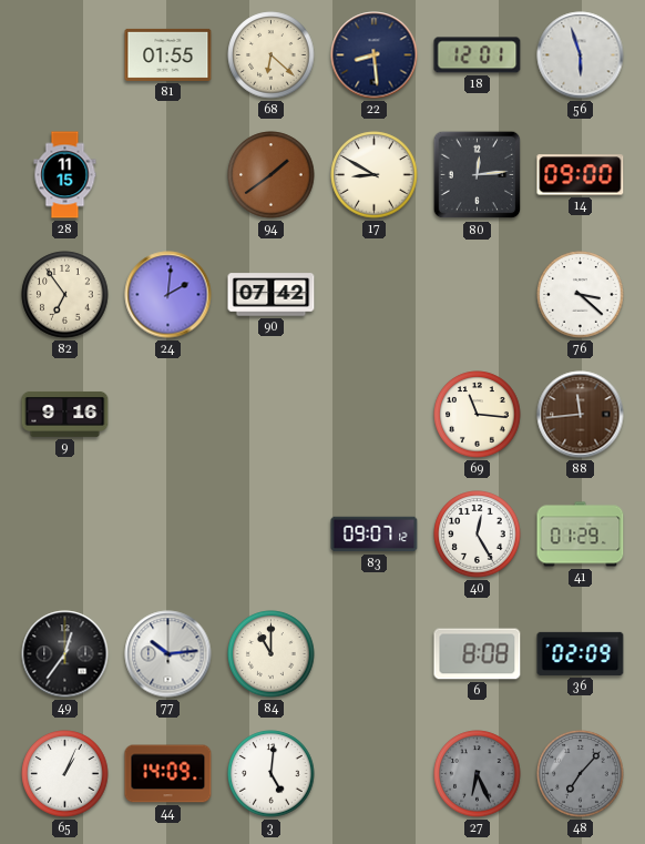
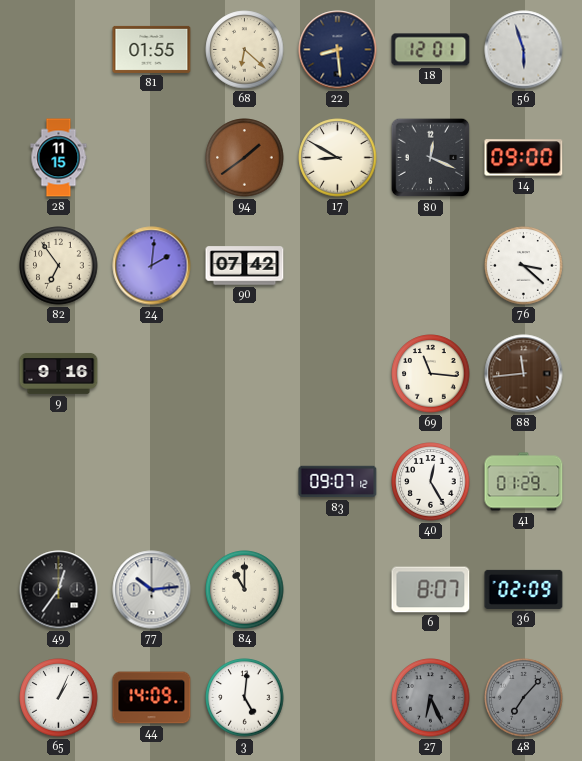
80: 12:14 -> 12:19 (431, 158)
6: 8:08 -> 8:07 (431, 590)
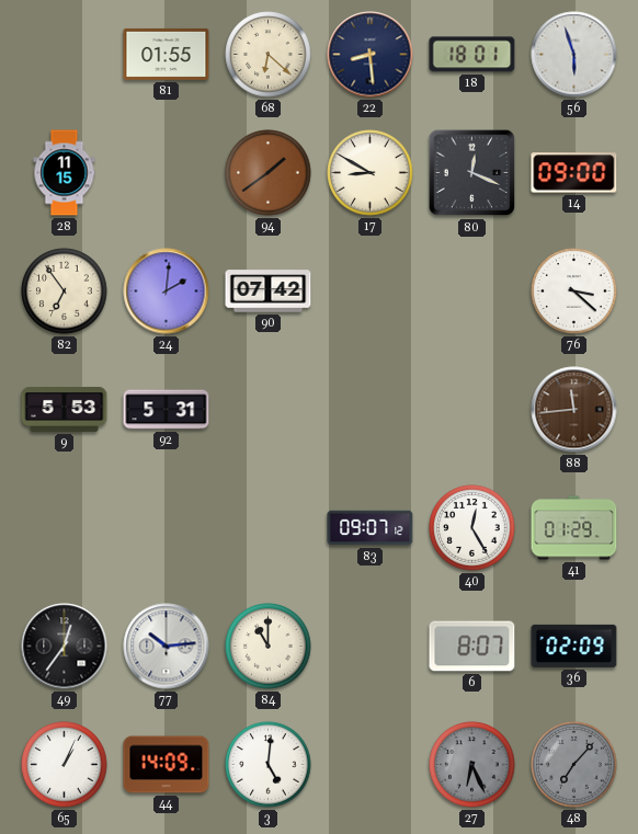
18: 12:01 -> 18:01 (472, 55)
9: 9:16 -> 5:53 (65, 409)
92: none -> 5:31 (167, 410)
69: 11:16 -> none (431, 374)
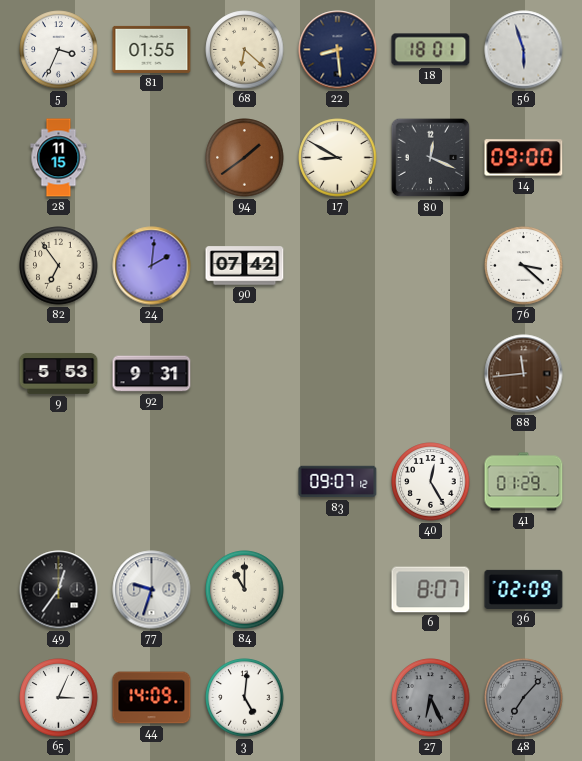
5: none -> 3:34 (59, 50)
92: 5:31 -> 9:31 (152, 374)
77: 10:14 -> 9:33 (152, 590)
65: 1:04 -> 3:04 (59, 698)
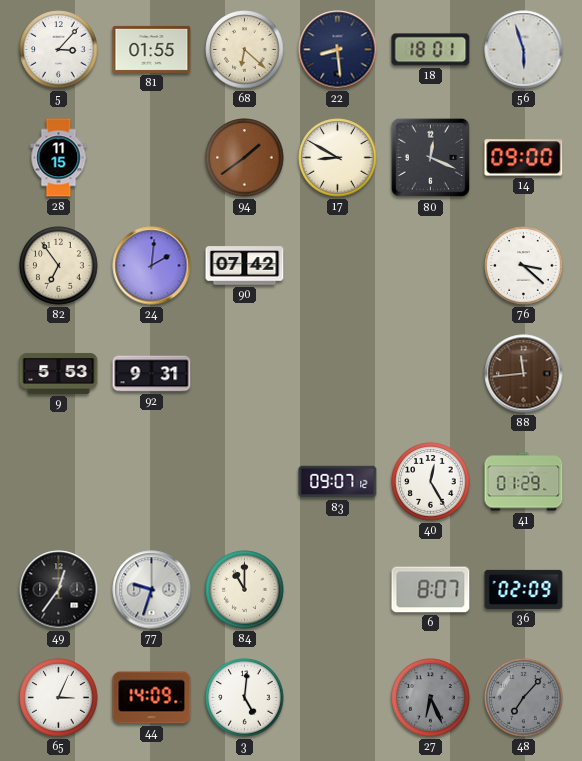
5: 3:34 -> 3:07 (59, 50)
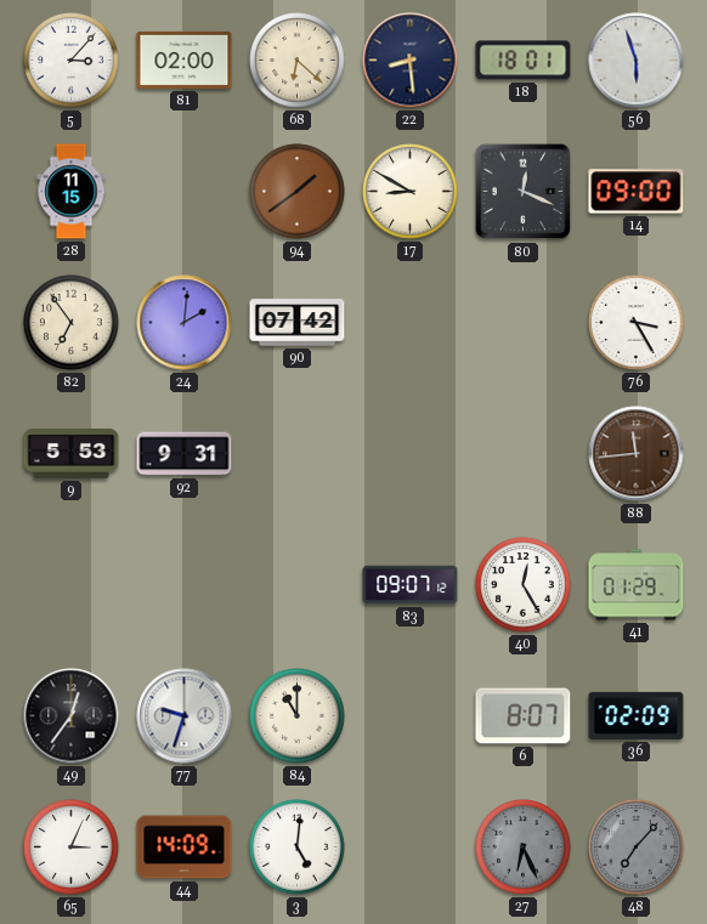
81: 01:55 -> 02:00 (185, 59)
76: 3:22 -> 3:25 (637, 323)
